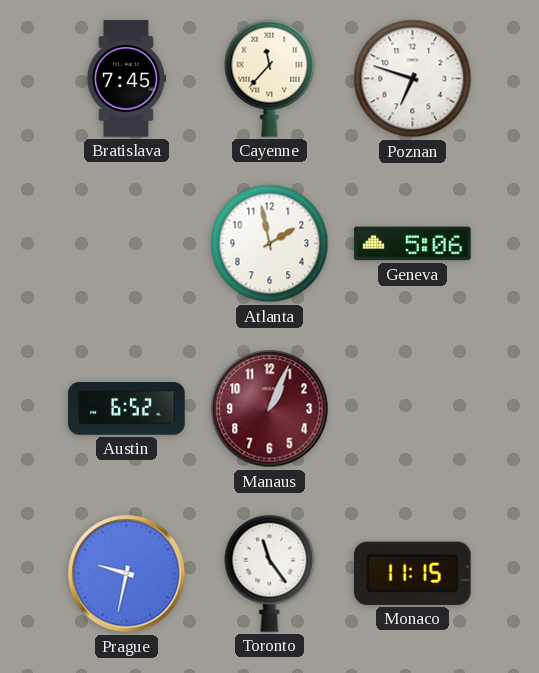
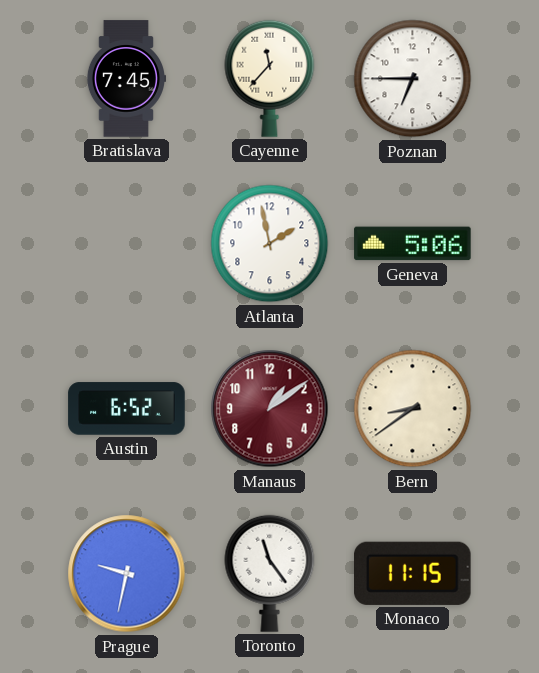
Poznan: 6:48 -> 6:45 (413, 79)
Manaus: 1:04 -> 1:09 (270, 409)
Bern: none -> 8:39 (413, 409)
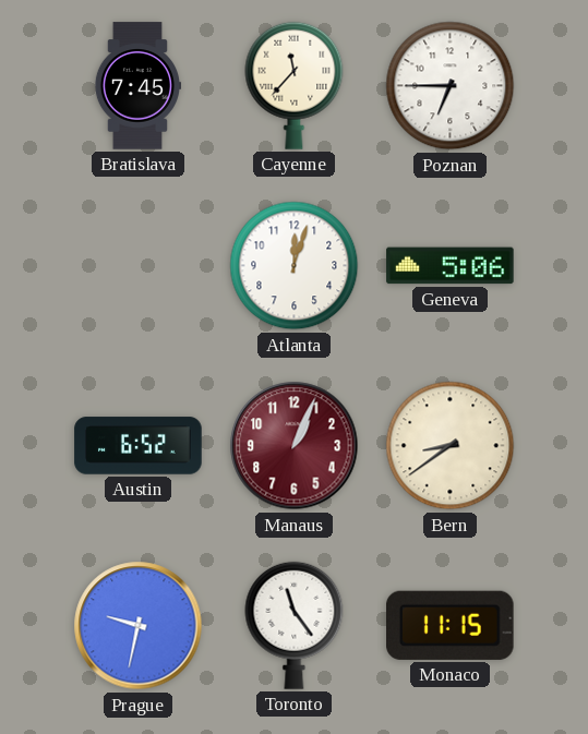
Atlanta: 1:58 -> 12:03 (295, 266)
Manaus: 1:09 -> 1:04 (295, 446)
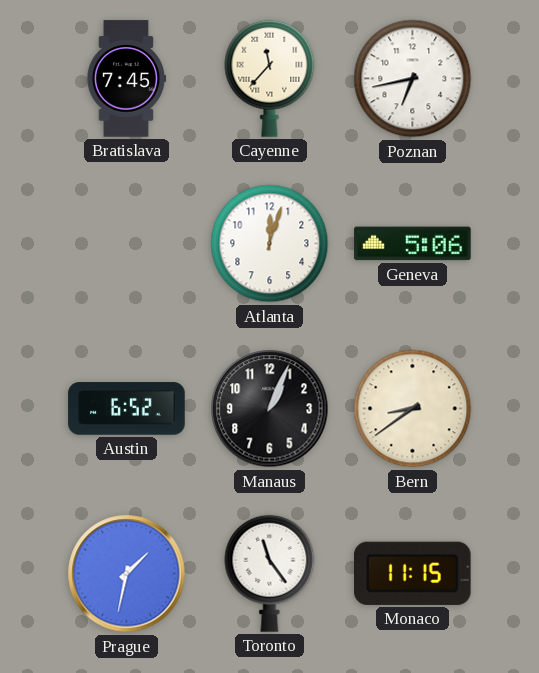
Poznan: 6:45 -> 6:43 (413, 79)
Manaus dial: burgundy -> black (270, 409)
Prague: 9:32 -> 1:32 (127, 574)
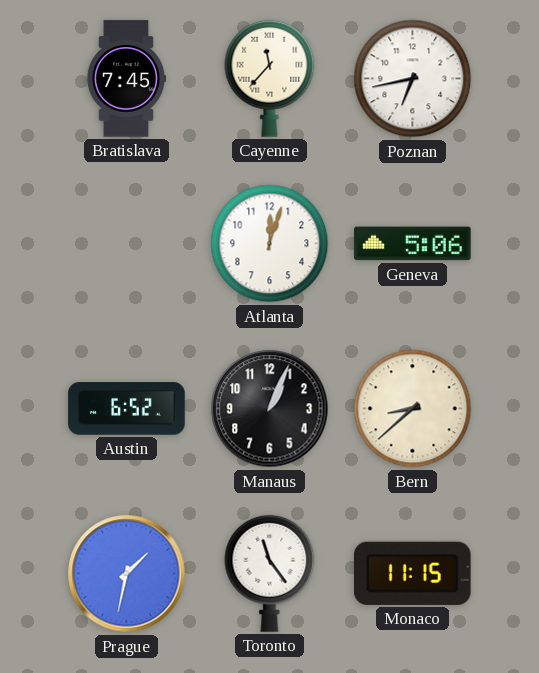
Bern: 8:39 -> 8:38 (413, 409)
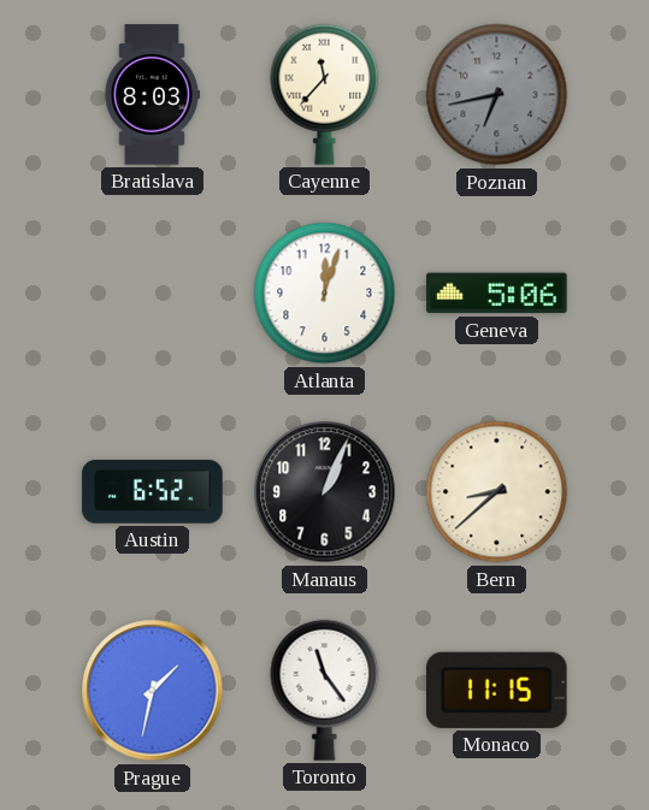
Bratislava: 7:45 -> 8:03 (151, 95)
Poznan dial: white -> grey (497, 95)
